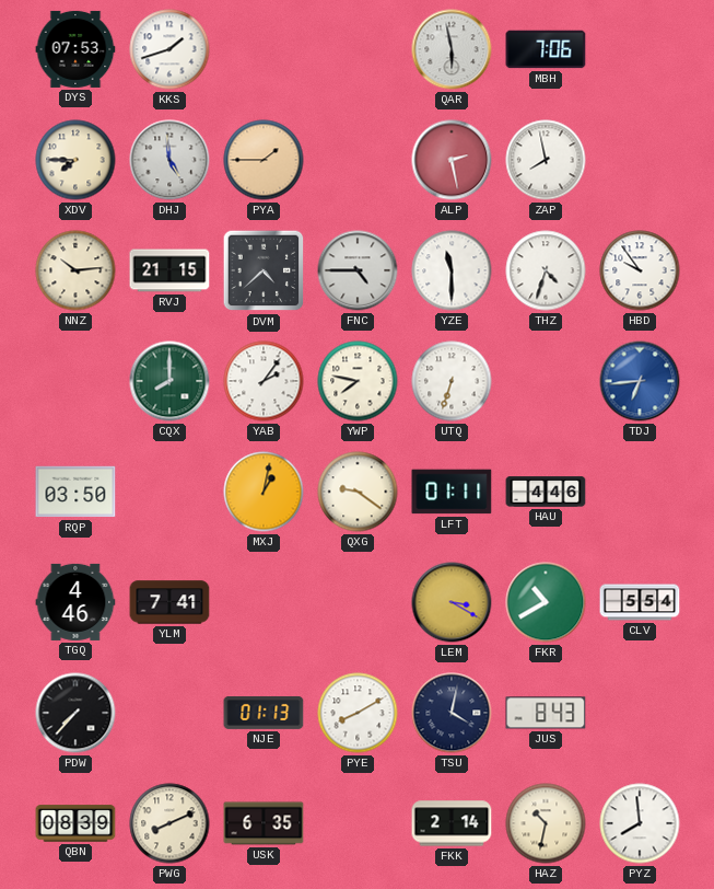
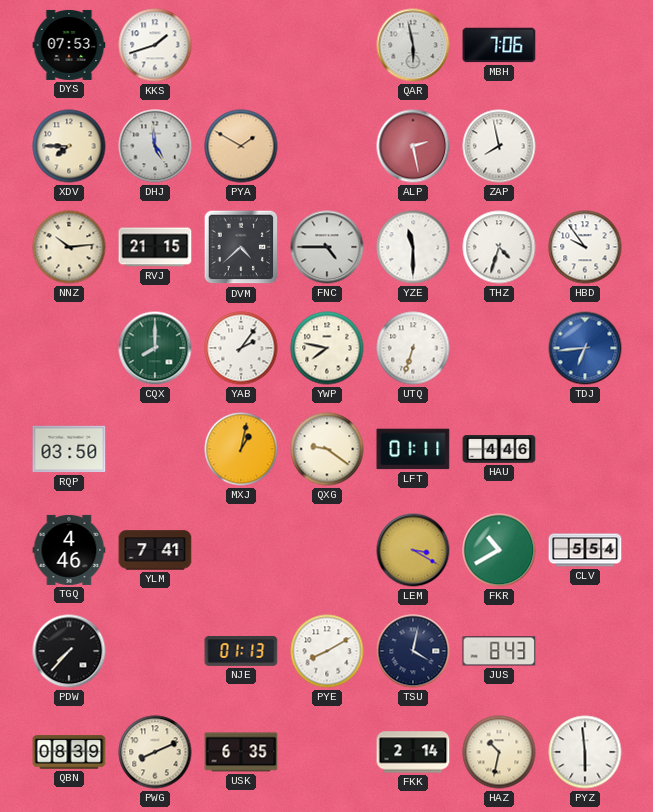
PYA: 1:45 -> 1:50 (241, 146)
PYZ: 7:59 -> 5:59 (585, 752)
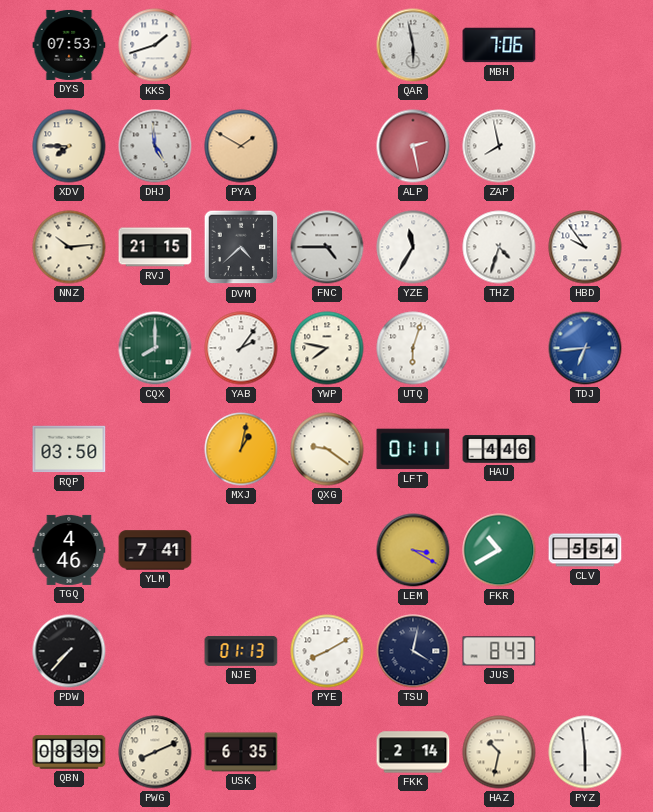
YZE: 11:30 -> 11:35 (413, 247)
UTQ: 6:33 -> 6:03 (413, 348)
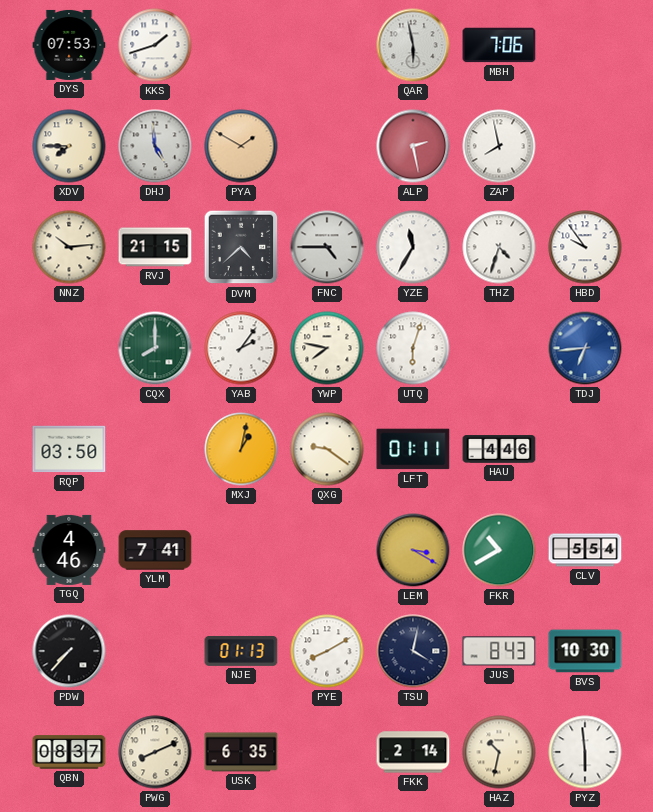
BVS: none -> 10:30 (585, 651)
QBN: 08:39 -> 08:37 (69, 752)
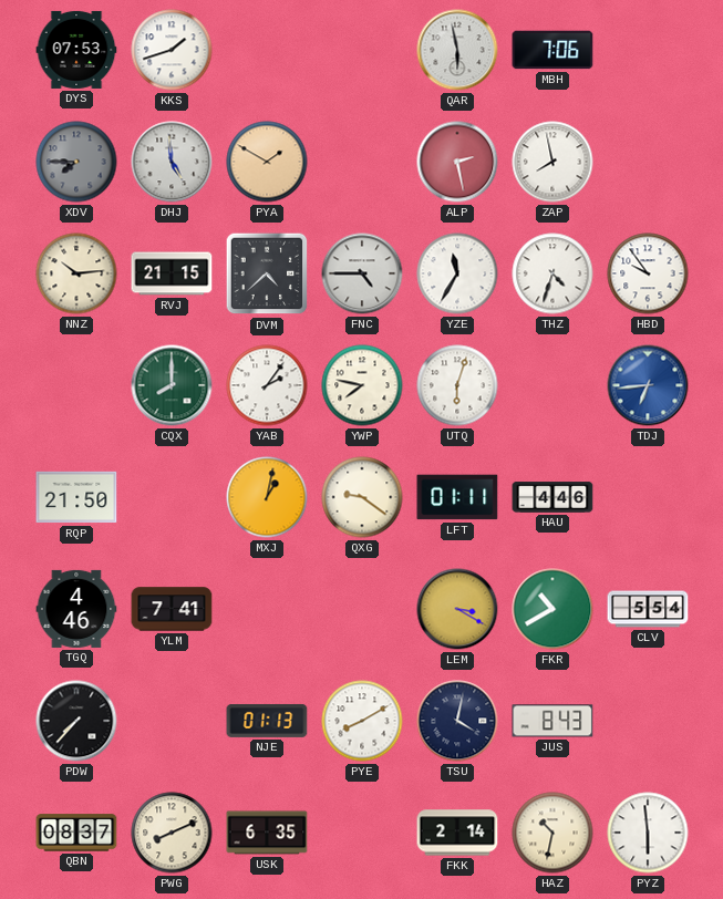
XDV dial: cream -> grey (76, 162)
RQP: 03:50 -> 21:50 (76, 497)
BVS: 10:30 -> none (585, 651)
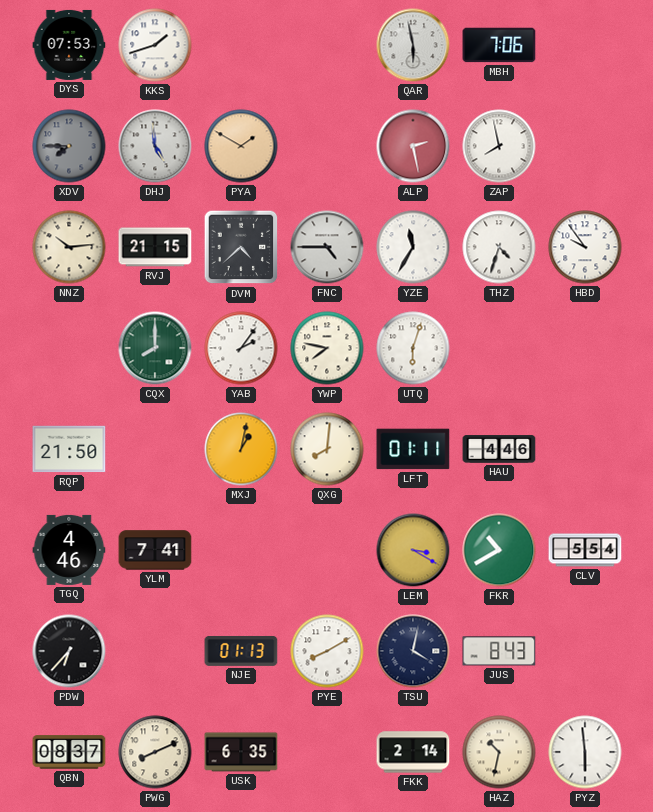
TDJ: 6:44 -> none (648, 385)
QXG: 9:21 -> 8:01 (327, 449)
PDW: 7:37 -> 6:37 (69, 651)
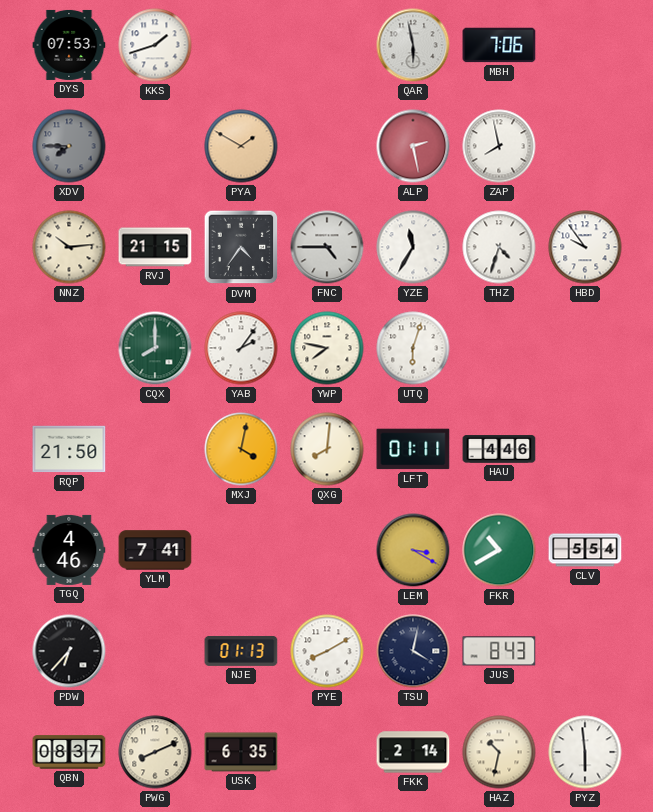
DHJ: 4:59 -> none (155, 146)
DVM: 4:38 -> 4:36 (241, 247)
MXJ: 1:02 -> 4:02 (241, 449)
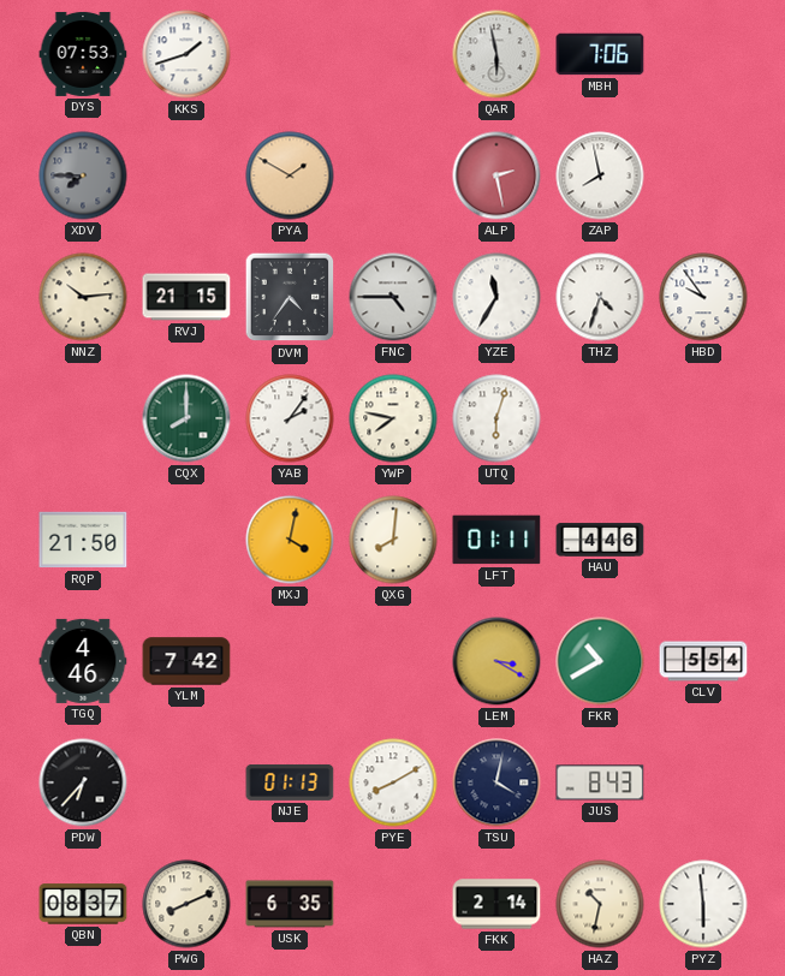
YLM: 7:41 -> 7:42 (186, 661)
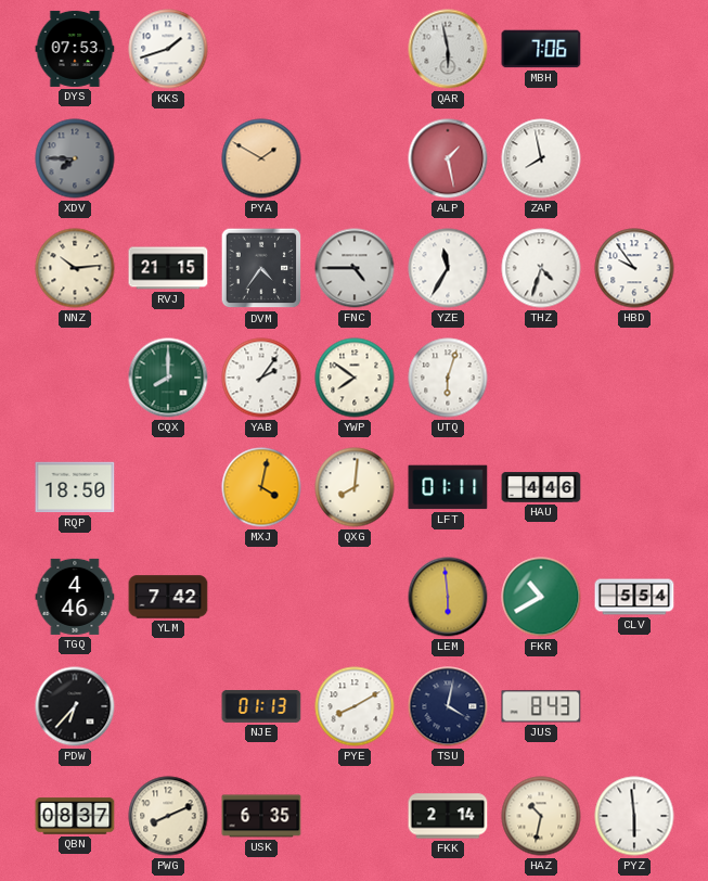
ALP: 2:28 -> 1:28 (448, 158)
YWP: 7:47 -> 7:51 (355, 378)
RQP: 21:50 -> 18:50 (75, 487)
LEM: 3:20 -> 5:59 (448, 597)
